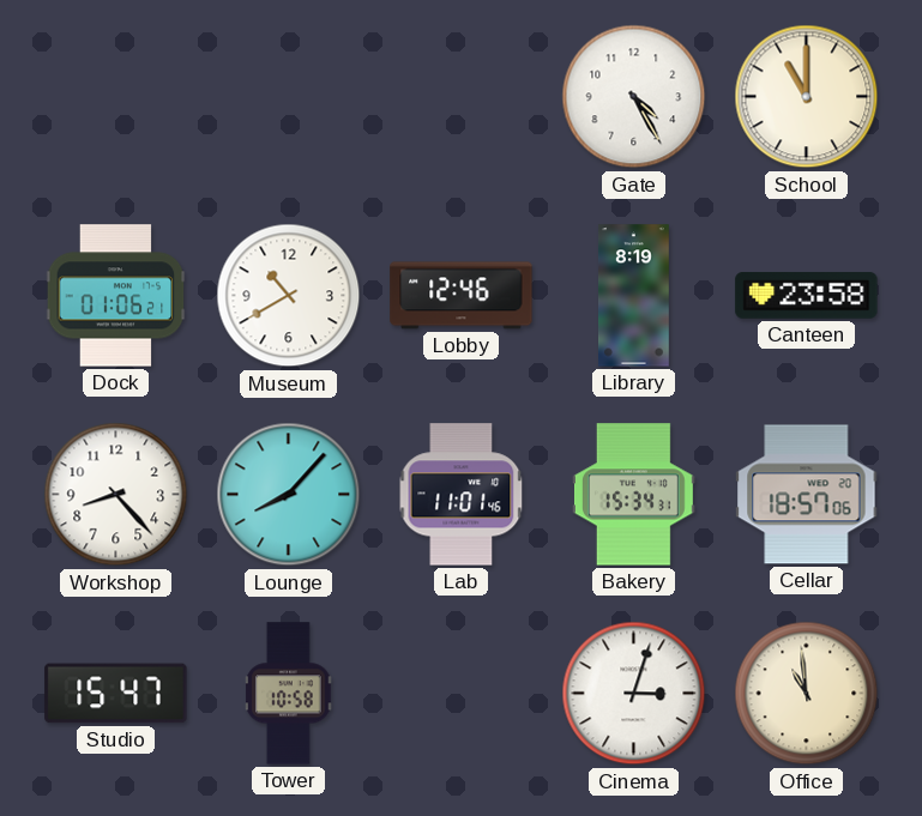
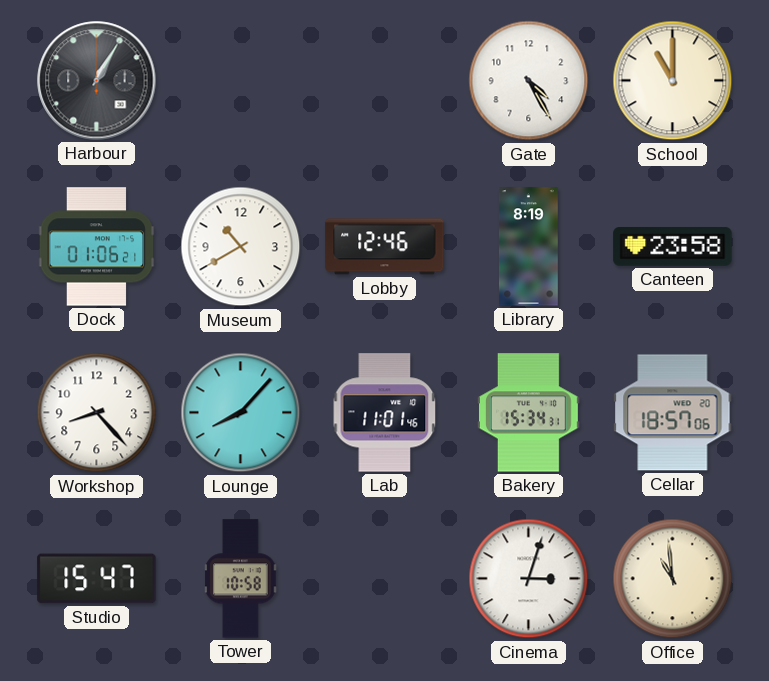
Harbour: none -> 1:05 (97, 81)
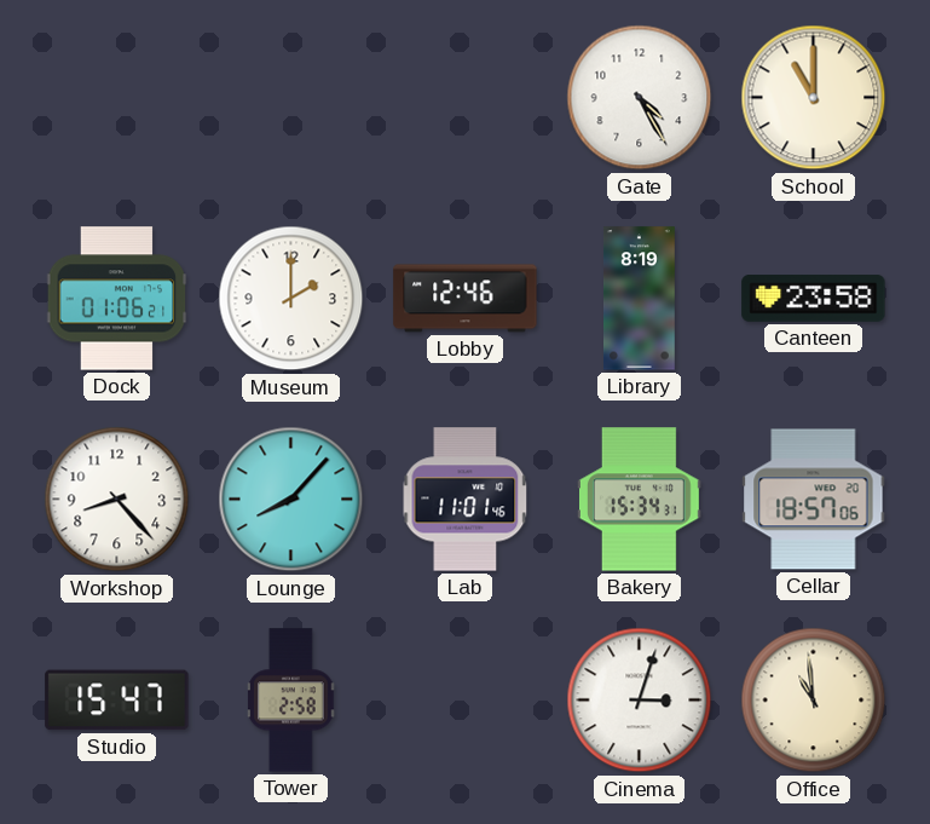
Harbour: 1:05 -> none (97, 81)
Museum: 10:40 -> 2:00 (291, 299)
Tower: 10:58 -> 2:58 (291, 701)
